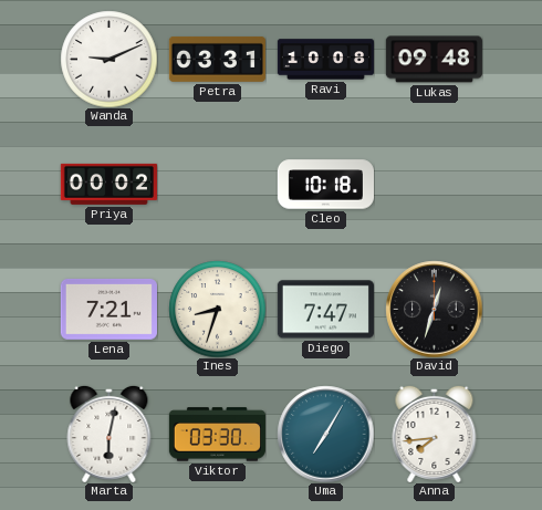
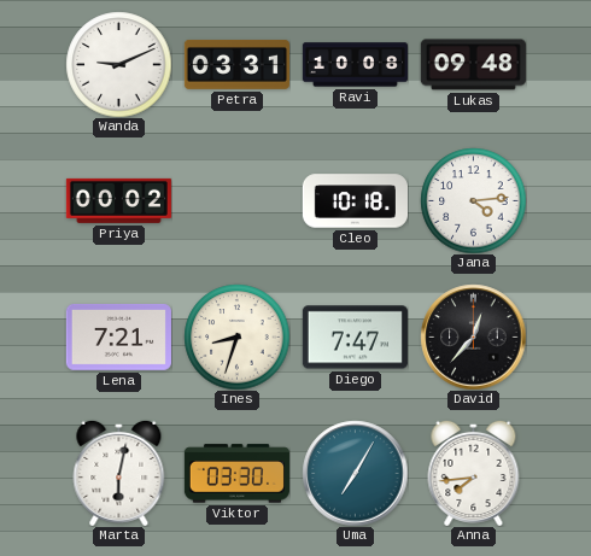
Jana: none -> 4:14 (473, 200)
David: 12:33 -> 12:37 (473, 336)
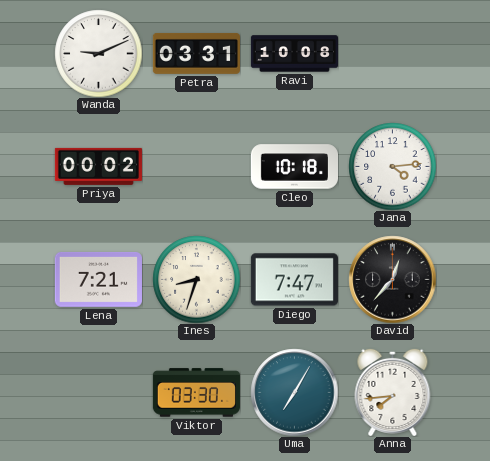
Lukas: 09:48 -> none (473, 65)
Marta: 6:02 -> none (119, 473)
